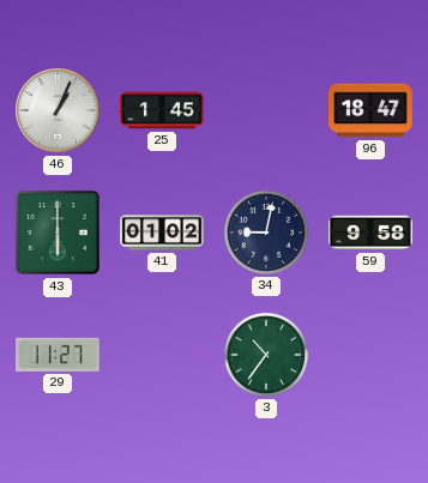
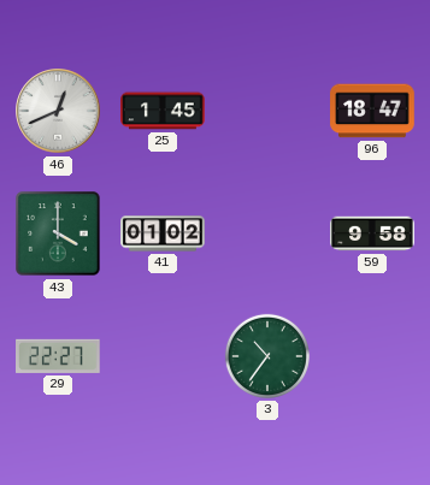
46: 1:04 -> 12:41 (58, 111)
43: 6:00 -> 4:00 (58, 233)
34: 9:02 -> none (266, 233)
29: 11:27 -> 22:27 (59, 356)
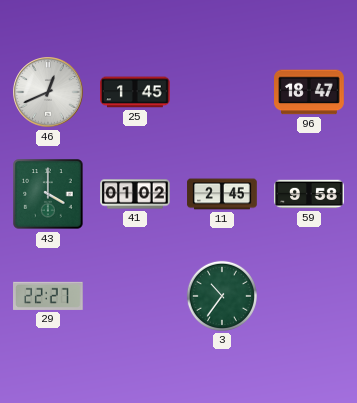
11: none -> 2:45 (222, 194)
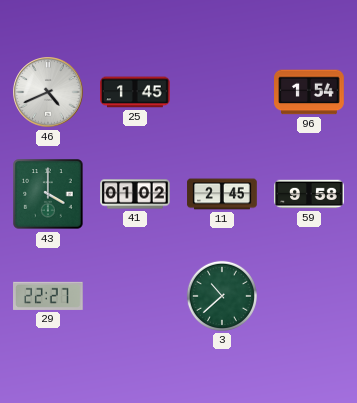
46: 12:41 -> 4:41 (48, 92)
96: 18:47 -> 1:54 (309, 92)
3: 10:36 -> 10:38 (222, 296)
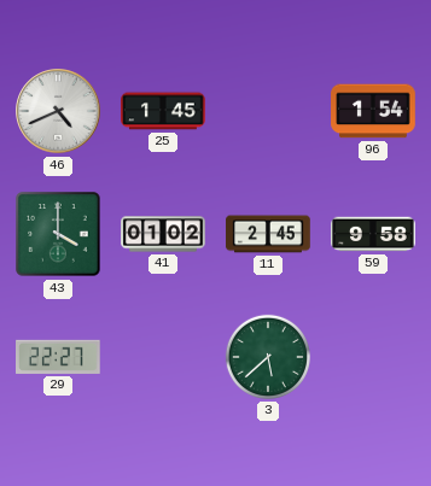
3: 10:38 -> 5:38 (268, 357)
